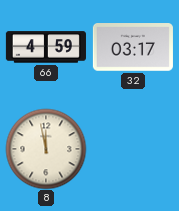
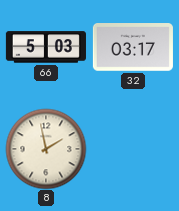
66: 4:59 -> 5:03 (46, 47)
8: 11:58 -> 1:58 (46, 149)
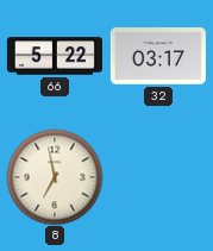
66: 5:03 -> 5:22 (55, 56)
8: 1:58 -> 6:58 (55, 177)
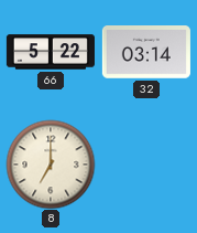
32: 03:17 -> 03:14 (146, 52)
8: 6:58 -> 7:00 (51, 165)
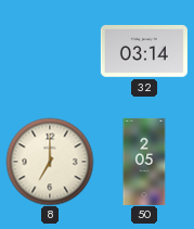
66: 5:22 -> none (51, 52)
50: none -> 2:05 (144, 162)
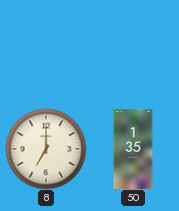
32: 03:14 -> none (144, 51)
50: 2:05 -> 1:35 (133, 149)
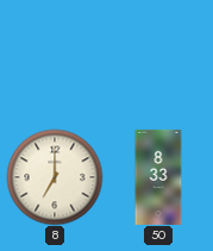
50: 1:35 -> 8:33 (158, 177)
